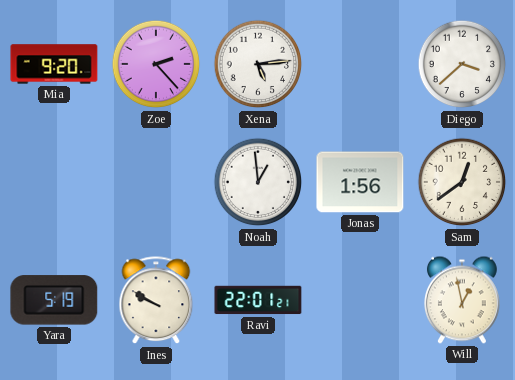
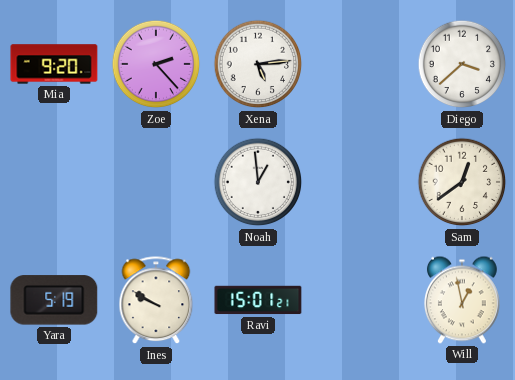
Jonas: 1:56 -> none (360, 182)
Ravi: 22:01 -> 15:01 (258, 300)
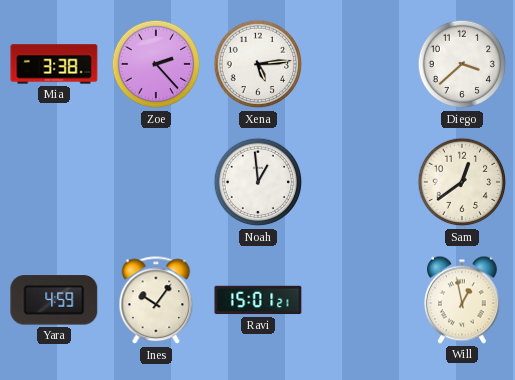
Mia: 9:20 -> 3:38 (54, 64)
Yara: 5:19 -> 4:59 (54, 300)
Ines: 9:50 -> 10:06 (156, 301)
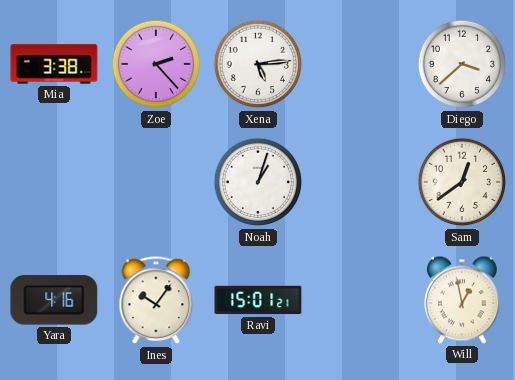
Noah: 12:59 -> 1:03 (258, 182)
Yara: 4:59 -> 4:16 (54, 300)
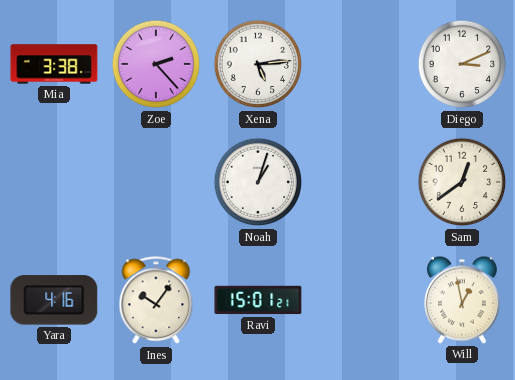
Diego: 3:38 -> 3:11 (462, 64)
